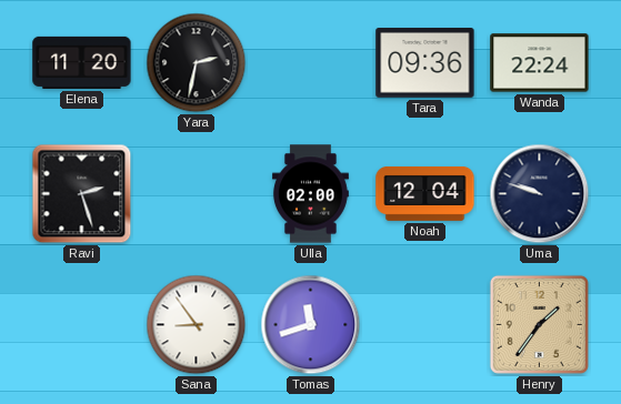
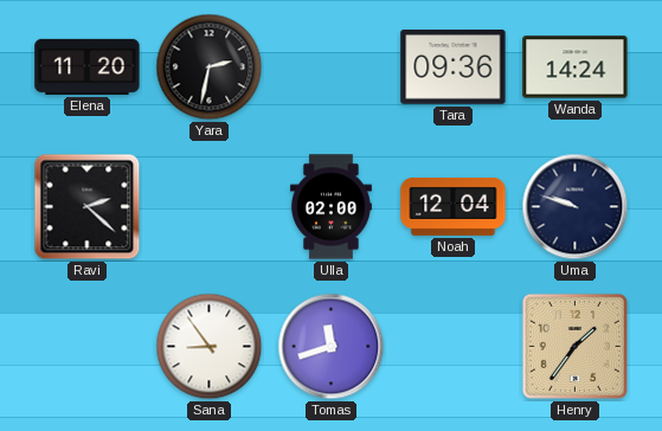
Wanda: 22:24 -> 14:24 (576, 67)
Ravi: 2:27 -> 2:22 (88, 207)
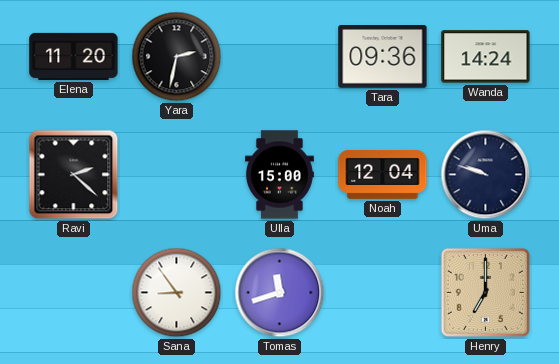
Ulla: 02:00 -> 15:00 (280, 175)
Henry: 1:36 -> 7:00 (485, 292)
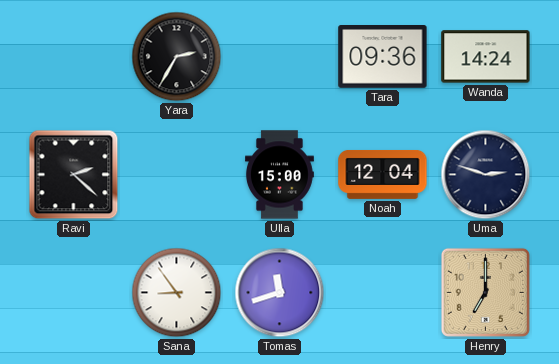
Elena: 11:20 -> none (74, 56)
Yara: 2:32 -> 2:35 (177, 57)
Uma: 9:48 -> 2:48 (486, 175)
